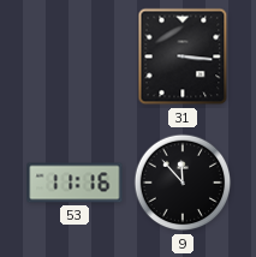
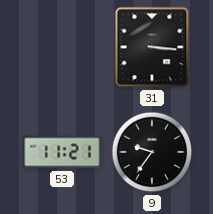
53: 11:16 -> 11:21 (62, 152)
9: 11:53 -> 9:36 (152, 152)
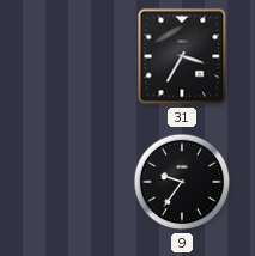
31: 3:16 -> 3:35 (182, 56)
53: 11:21 -> none (62, 152)
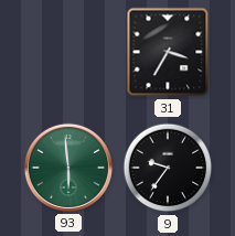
93: none -> 5:59 (68, 168)
